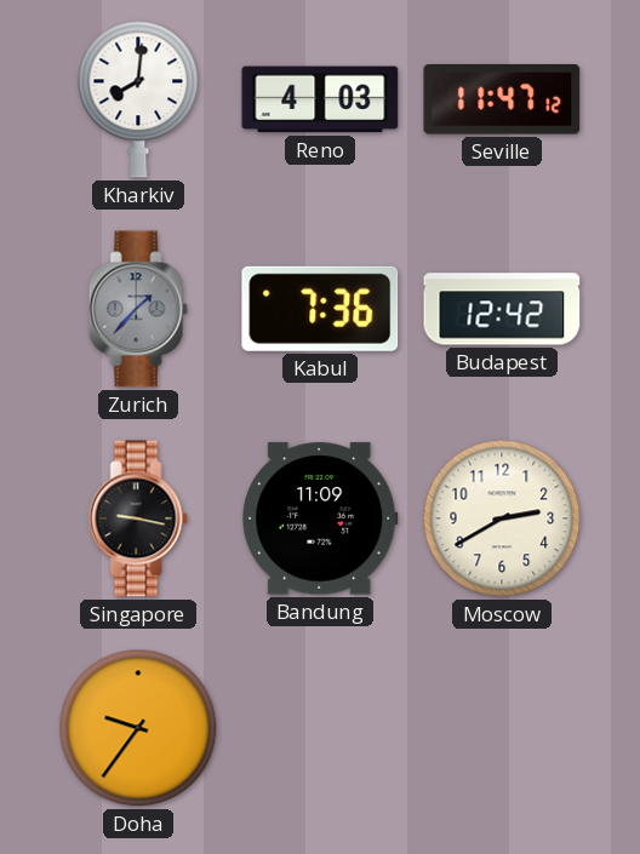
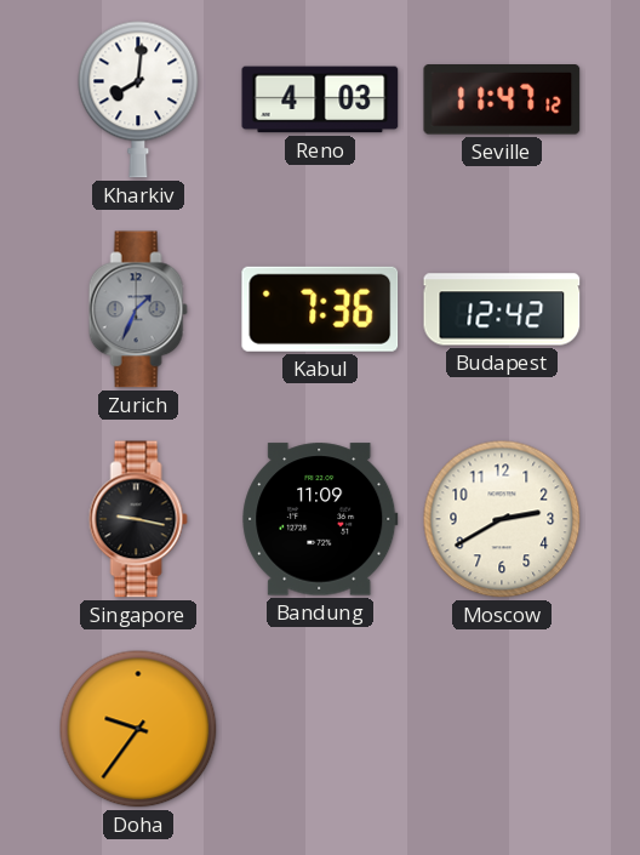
Zurich: 1:37 -> 1:34 (138, 309)
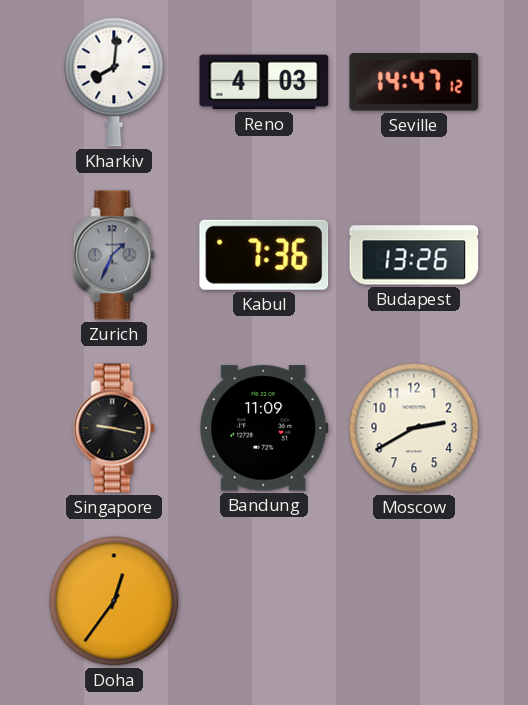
Seville: 11:47 -> 14:47 (414, 82)
Budapest: 12:42 -> 13:26 (414, 255)
Doha: 9:36 -> 12:36 (114, 601)
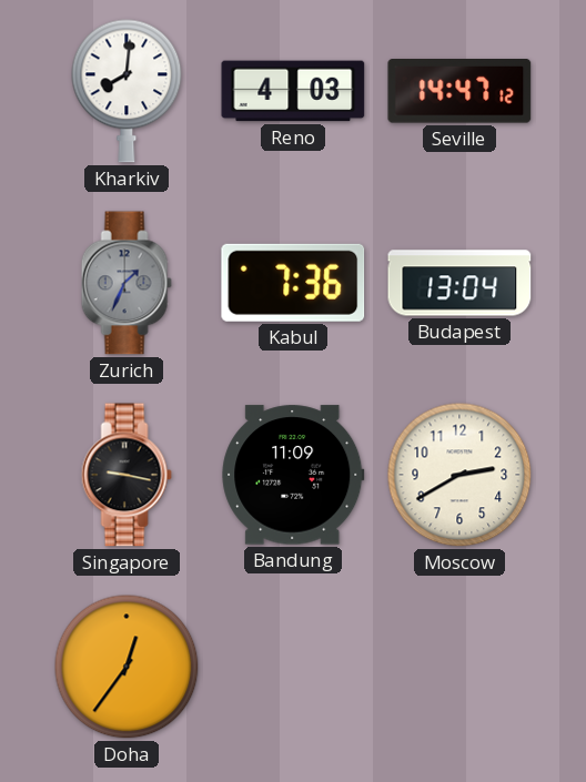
Budapest: 13:26 -> 13:04 (459, 283)
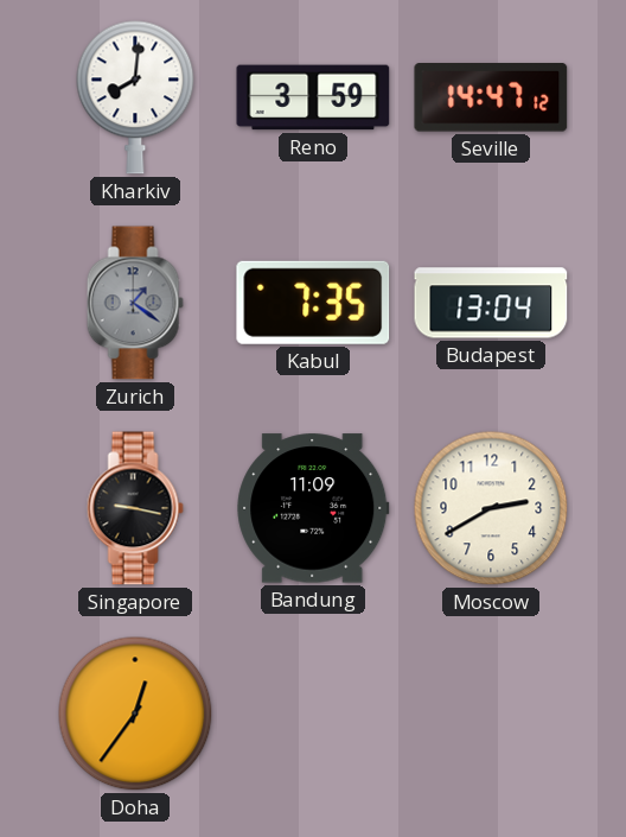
Reno: 4:03 -> 3:59 (313, 97)
Zurich: 1:34 -> 1:21 (135, 303)
Kabul: 7:36 -> 7:35 (313, 303)
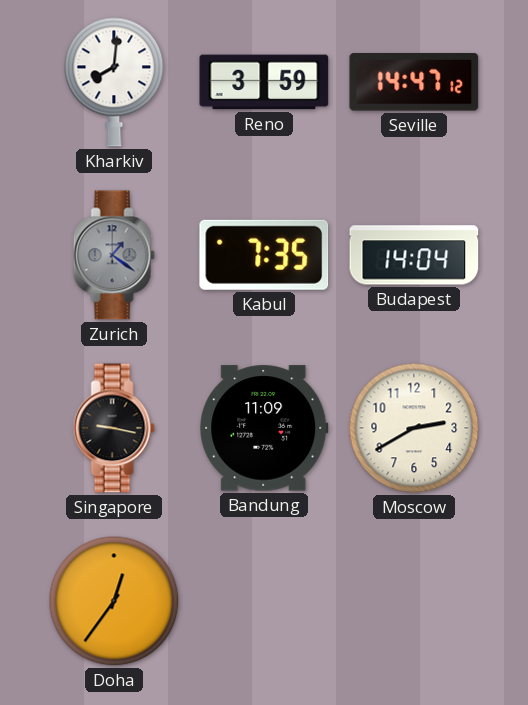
Budapest: 13:04 -> 14:04 (414, 255)
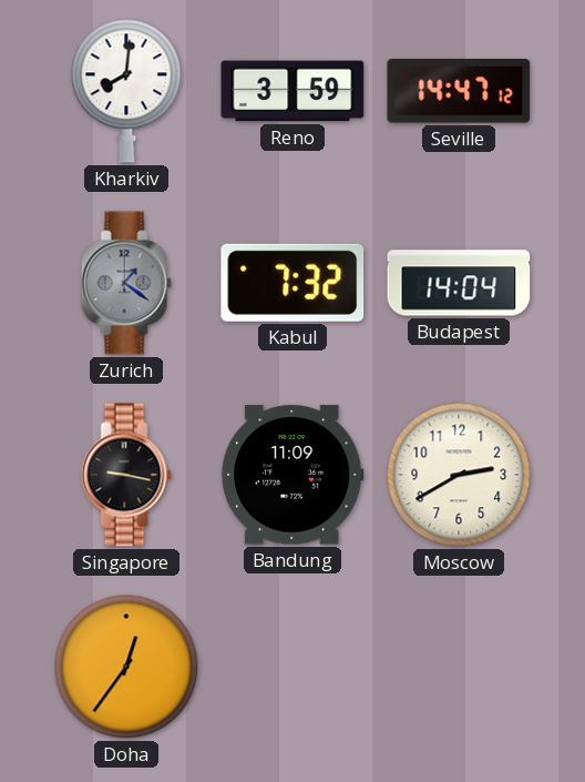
Kabul: 7:35 -> 7:32 (292, 283)
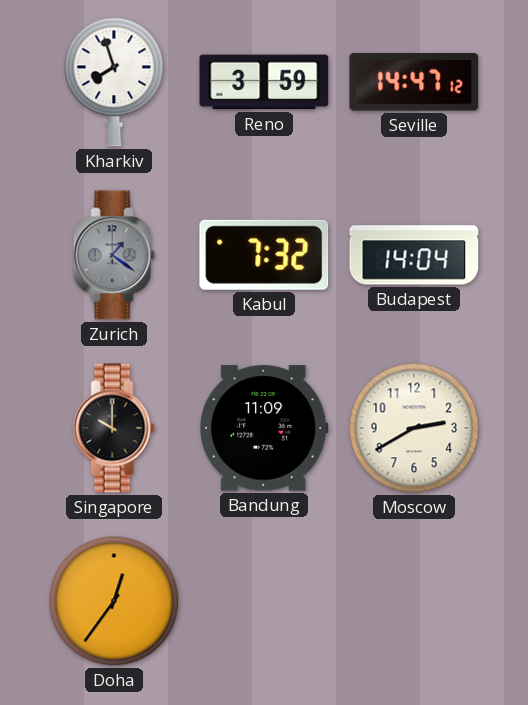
Kharkiv: 8:01 -> 7:57 (114, 82)
Singapore: 9:17 -> 10:00 (114, 428)
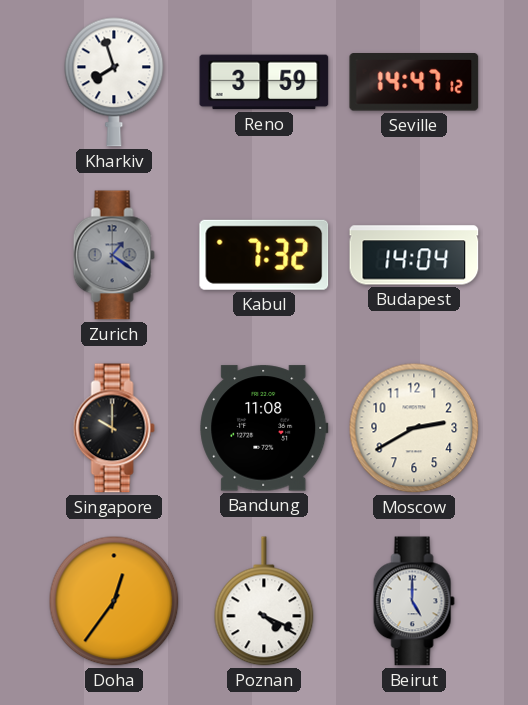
Bandung: 11:09 -> 11:08 (264, 428)
Poznan: none -> 4:19 (264, 601)
Beirut: none -> 5:00 (414, 601)
